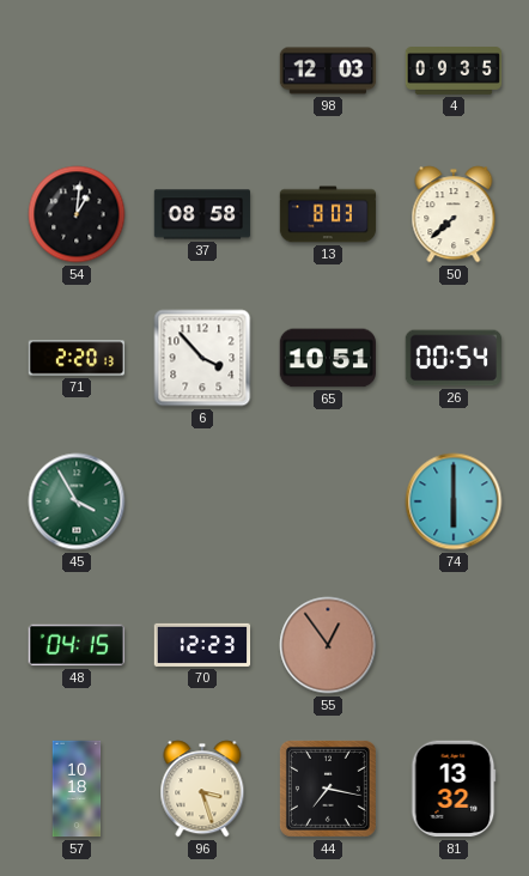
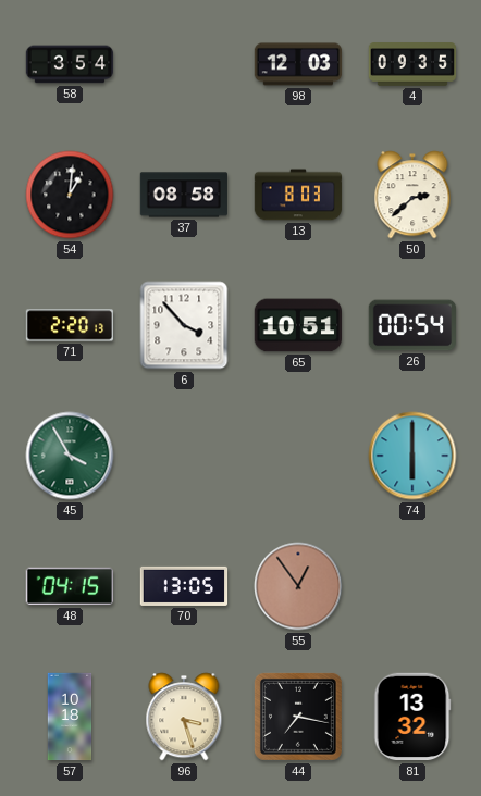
58: none -> 3:54 (70, 64)
50: 7:38 -> 2:38 (412, 195)
70: 12:23 -> 13:05 (184, 586)
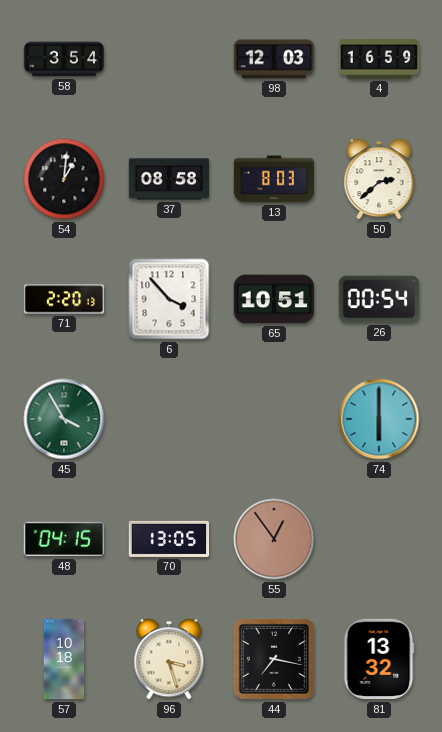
4: 09:35 -> 16:59 (379, 59)
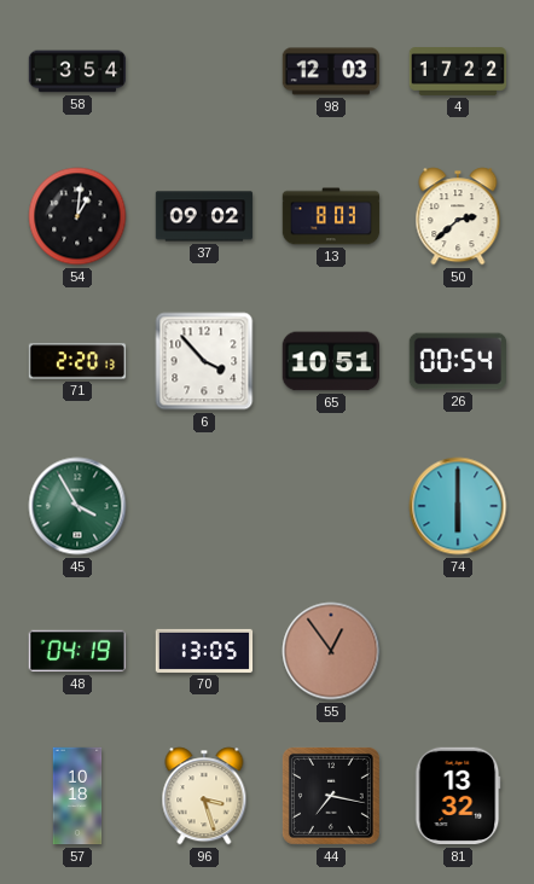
4: 16:59 -> 17:22 (458, 71)
37: 08:58 -> 09:02 (204, 216)
48: 04:15 -> 04:19 (77, 651)
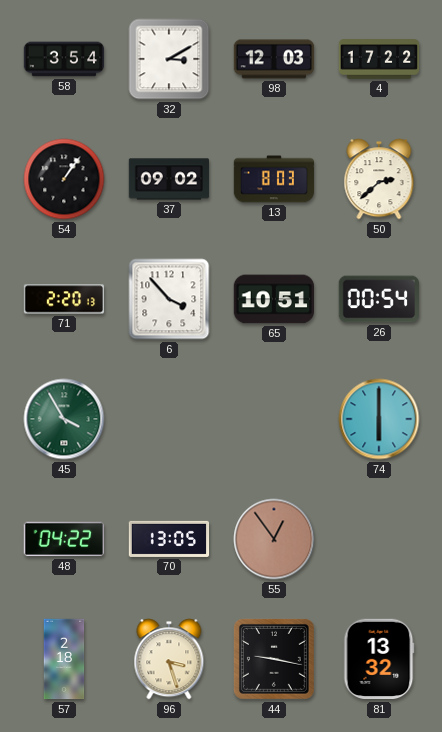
32: none -> 3:10 (169, 59)
54: 1:01 -> 1:06 (64, 179)
48: 04:19 -> 04:22 (64, 539)
57: 10:18 -> 2:18 (64, 659)
44: 7:17 -> 9:17 (274, 659)
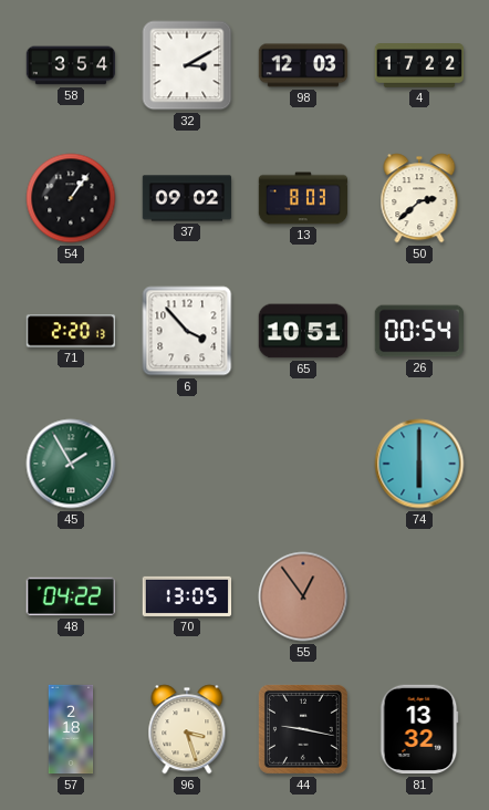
45: 3:55 -> 1:55 (71, 464)
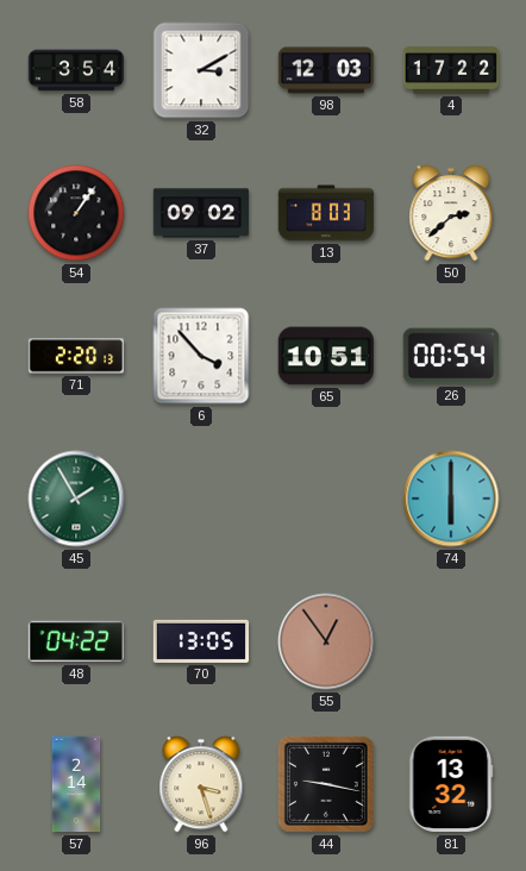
57: 2:18 -> 2:14 (76, 784)
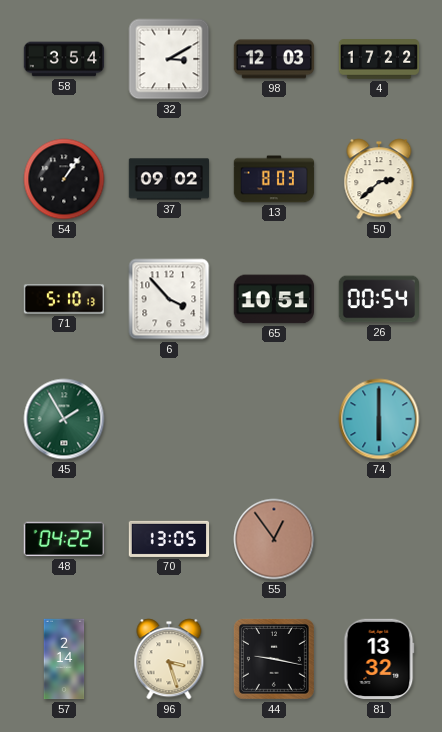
71: 2:20 -> 5:10 (64, 299)
